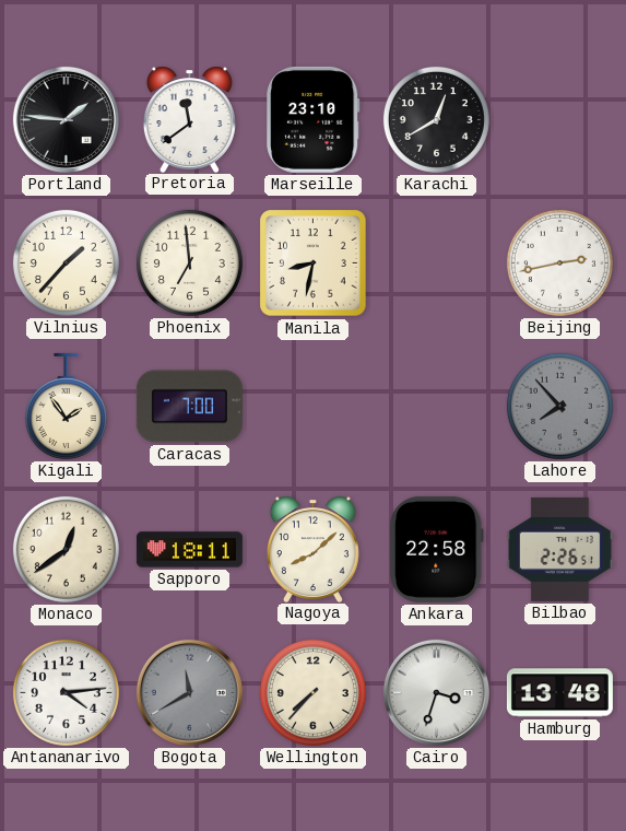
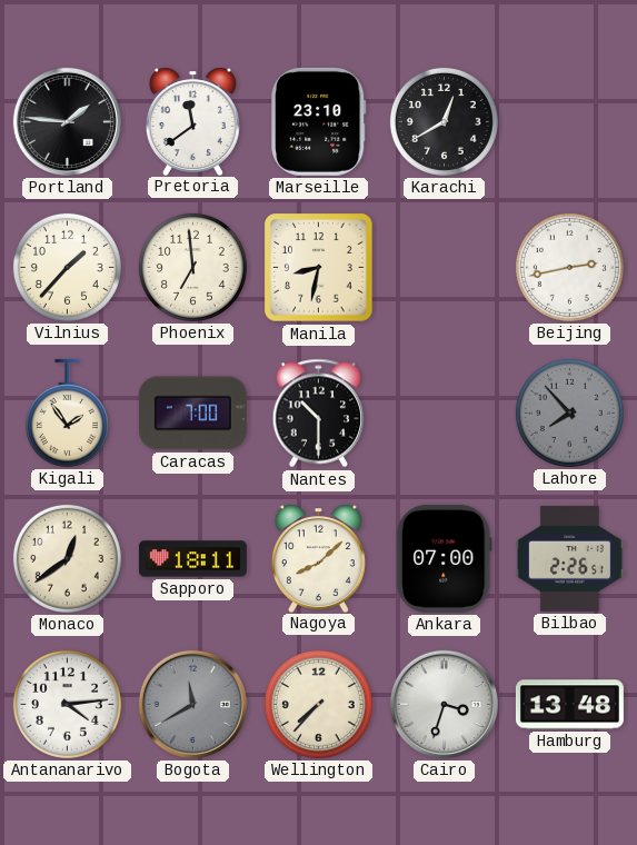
Nantes: none -> 10:30 (319, 414)
Ankara: 22:58 -> 07:00 (445, 558)
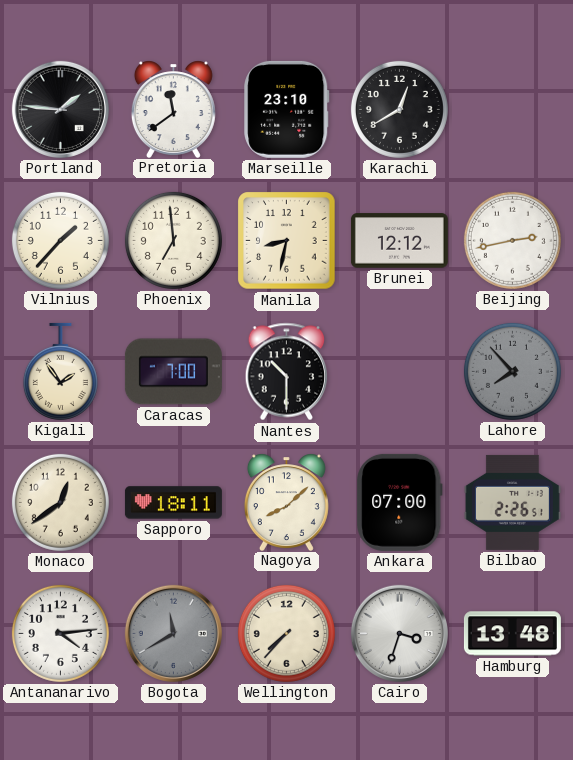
Brunei: none -> 12:12 (399, 241)
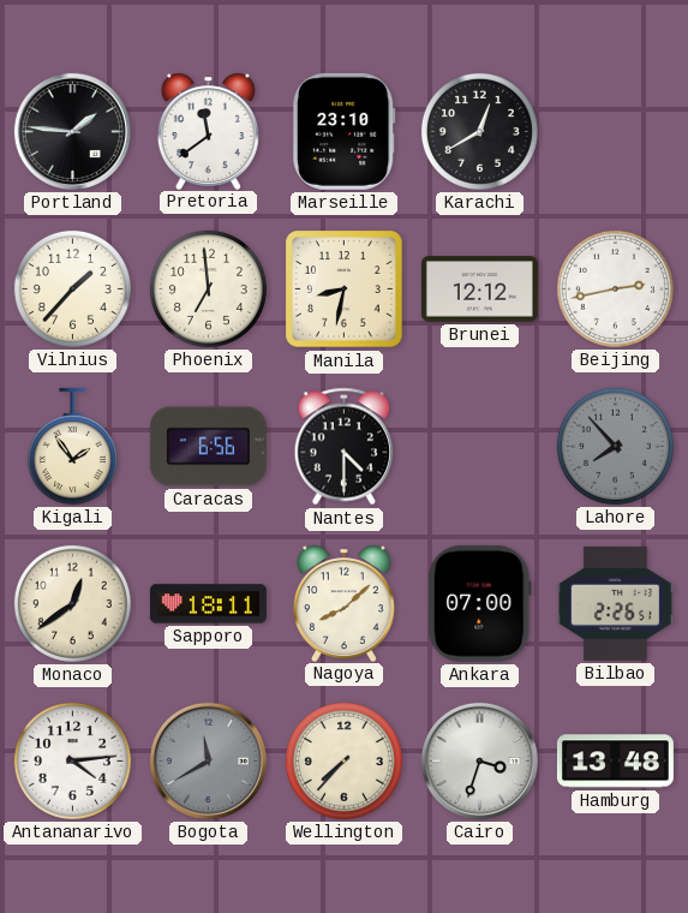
Caracas: 7:00 -> 6:56 (208, 447)
Nantes: 10:30 -> 4:30 (345, 447)
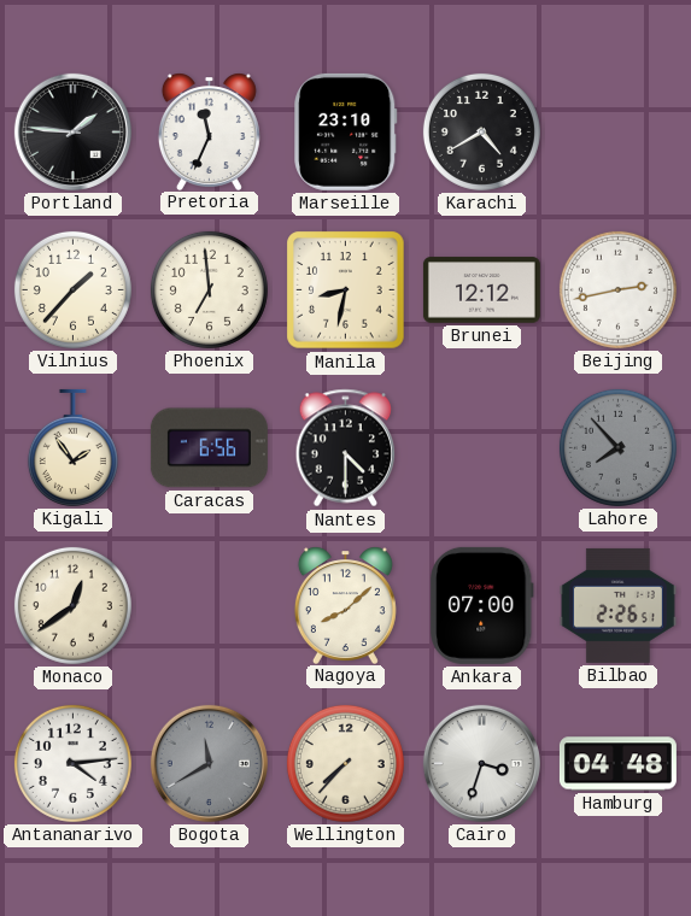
Pretoria: 11:39 -> 11:34 (209, 131)
Karachi: 12:40 -> 4:40 (481, 131)
Sapporo: 18:11 -> none (208, 604)
Hamburg: 13:48 -> 04:48 (617, 764)
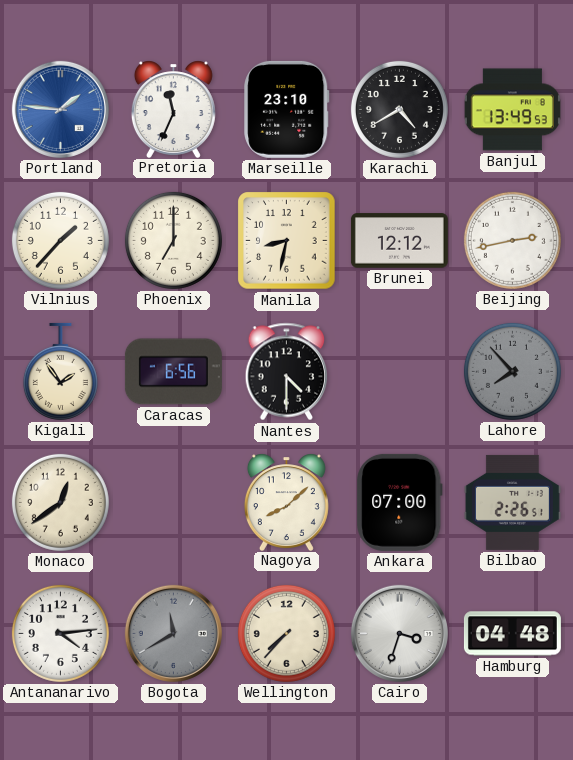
Portland dial: black -> blue (60, 109)
Banjul: none -> 13:49 (512, 110)
Phoenix: 6:59 -> 7:00 (173, 240)
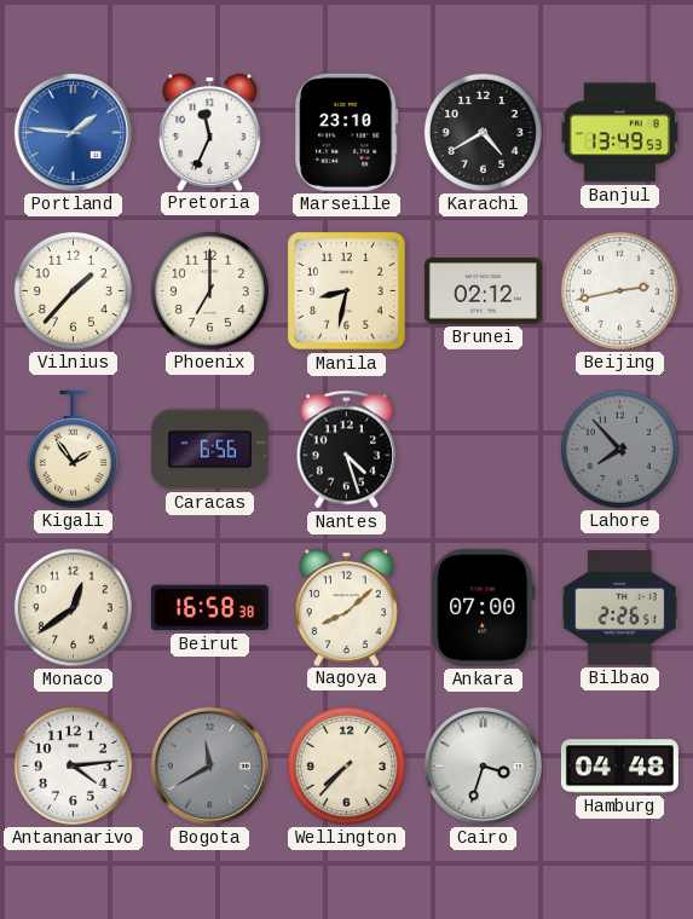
Brunei: 12:12 -> 02:12 (483, 291)
Nantes: 4:30 -> 4:27 (347, 450)
Beirut: none -> 16:58 (209, 608)
